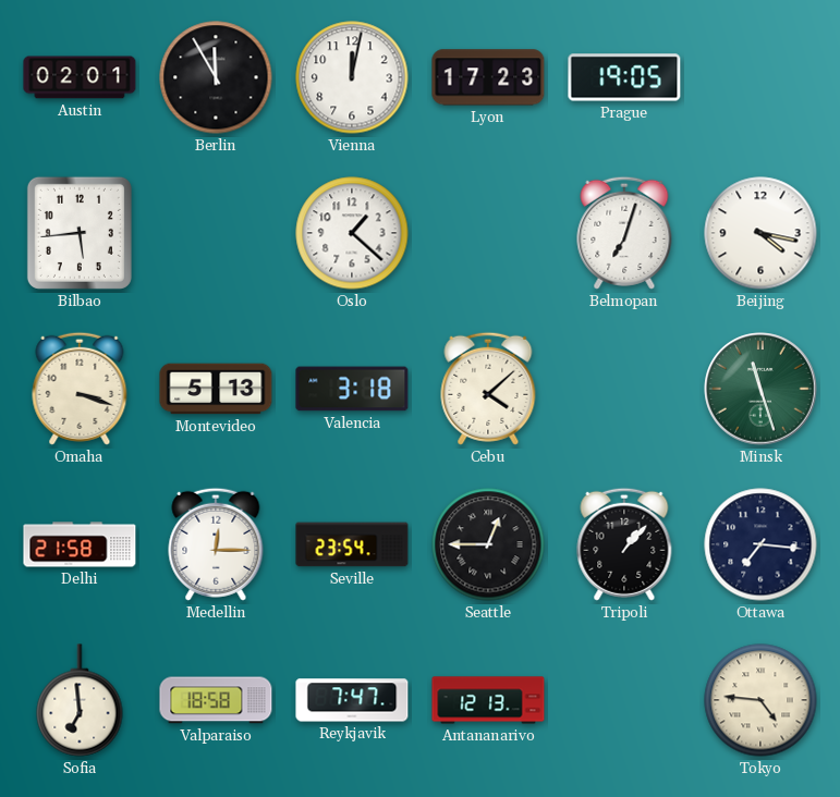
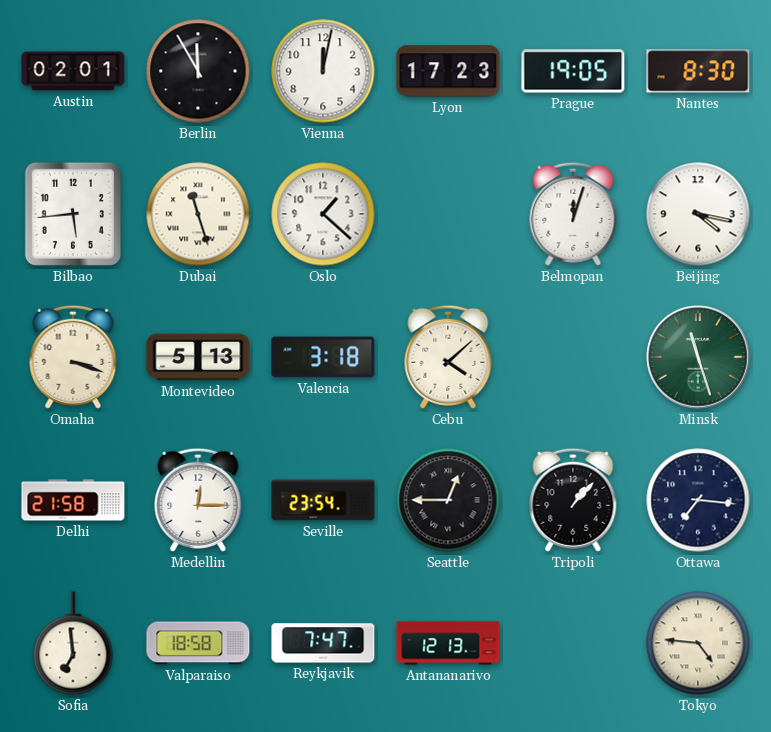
Nantes: none -> 8:30 (698, 71)
Dubai: none -> 11:27 (198, 214)
Belmopan: 7:03 -> 12:03 (573, 214)
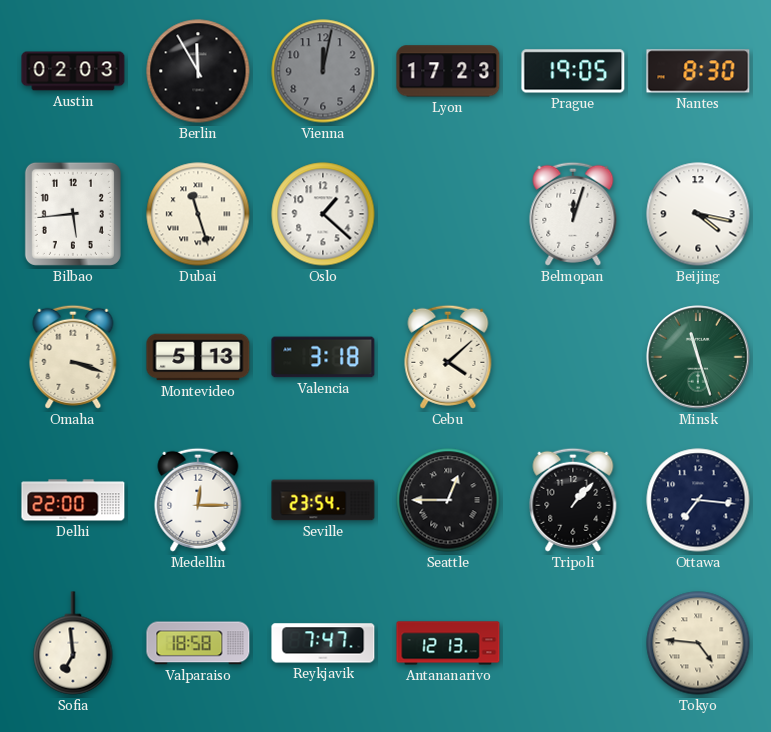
Austin: 02:01 -> 02:03 (73, 71)
Vienna dial: white -> grey (323, 71)
Delhi: 21:58 -> 22:00 (73, 500)
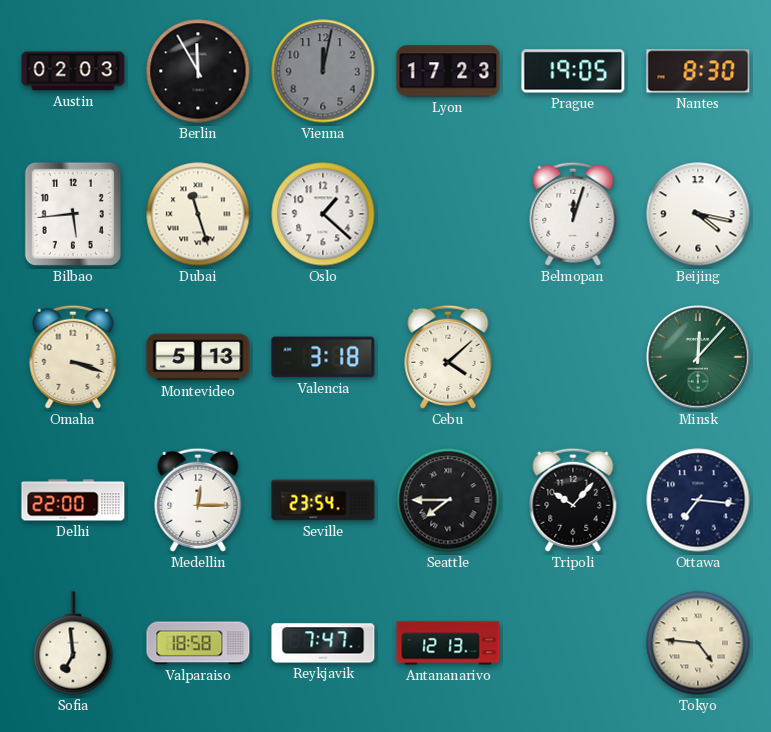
Minsk: 11:27 -> 12:07 (698, 357)
Seattle: 12:45 -> 7:45 (448, 500)
Tripoli: 1:07 -> 10:07 (573, 500)
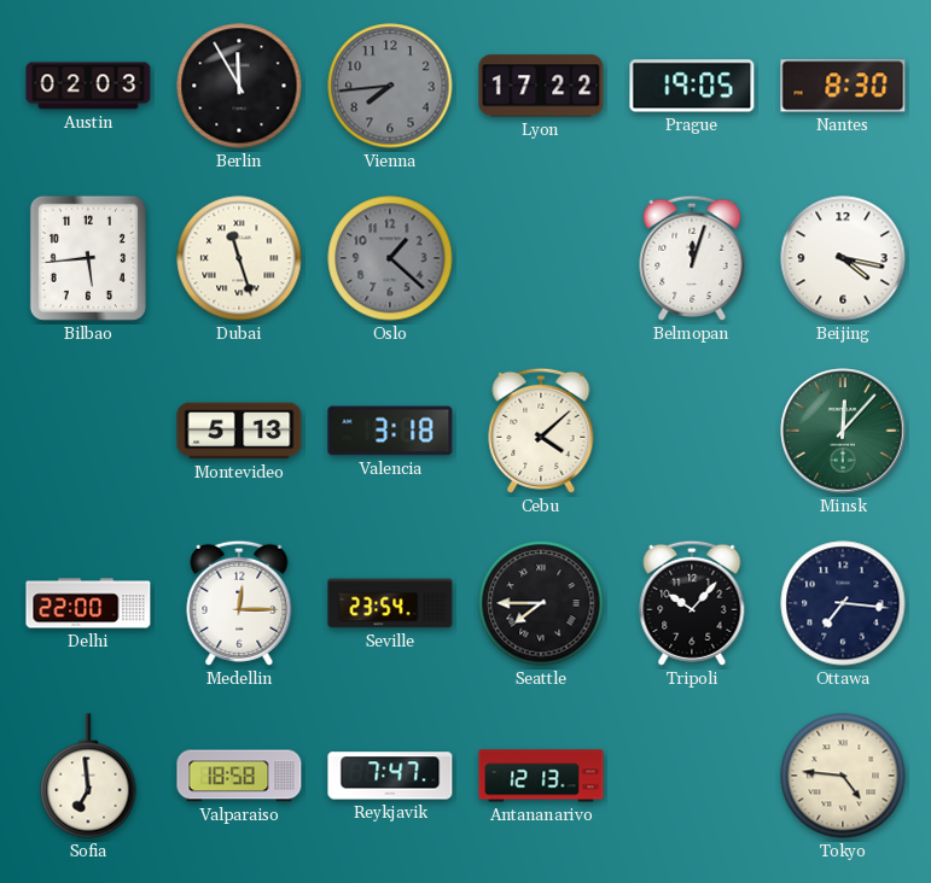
Vienna: 12:02 -> 7:44 (390, 86)
Lyon: 17:23 -> 17:22 (541, 86)
Oslo dial: white -> grey (390, 258)
Omaha: 3:18 -> none (73, 357)
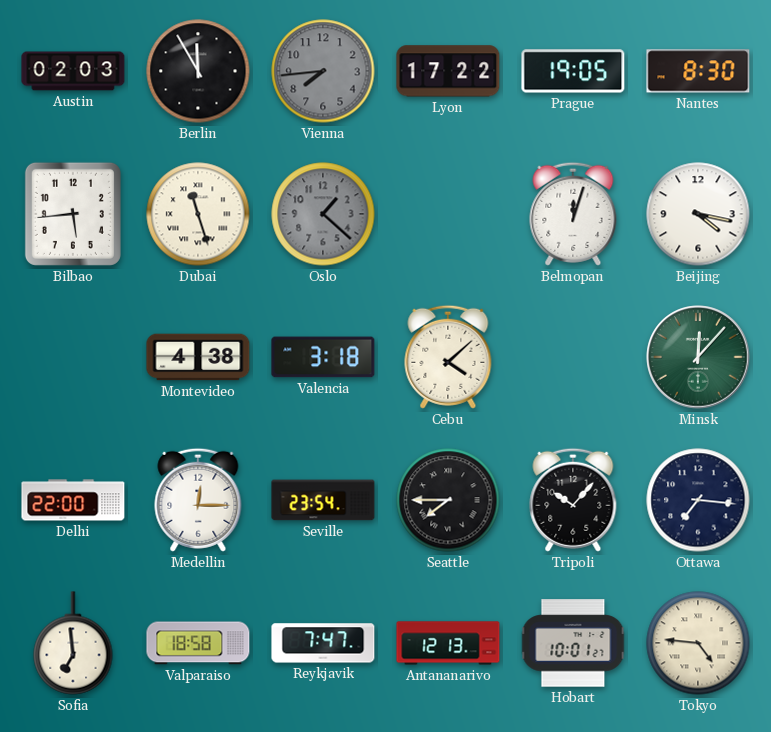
Montevideo: 5:13 -> 4:38 (198, 357)
Hobart: none -> 10:01 (573, 643)
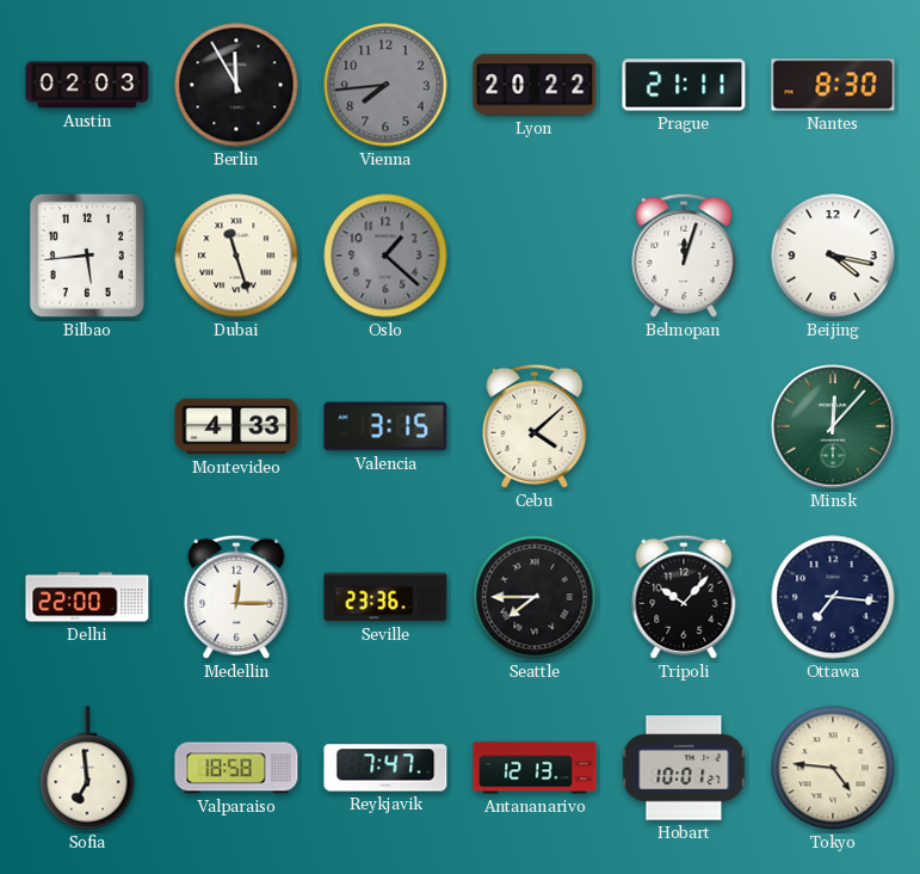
Lyon: 17:22 -> 20:22 (535, 85)
Prague: 19:05 -> 21:11 (684, 85)
Montevideo: 4:38 -> 4:33 (236, 426)
Valencia: 3:18 -> 3:15 (385, 426)
Seville: 23:54 -> 23:36 (385, 597)
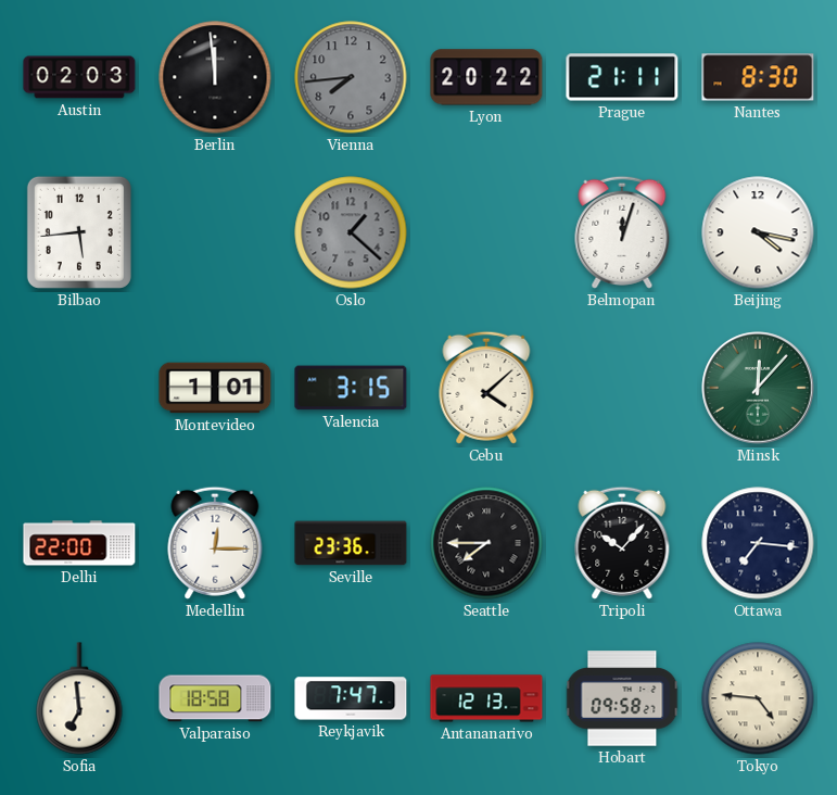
Berlin: 11:55 -> 11:59 (215, 77)
Dubai: 11:27 -> none (236, 256)
Montevideo: 4:33 -> 1:01 (215, 388)
Hobart: 10:01 -> 09:58 (622, 698)
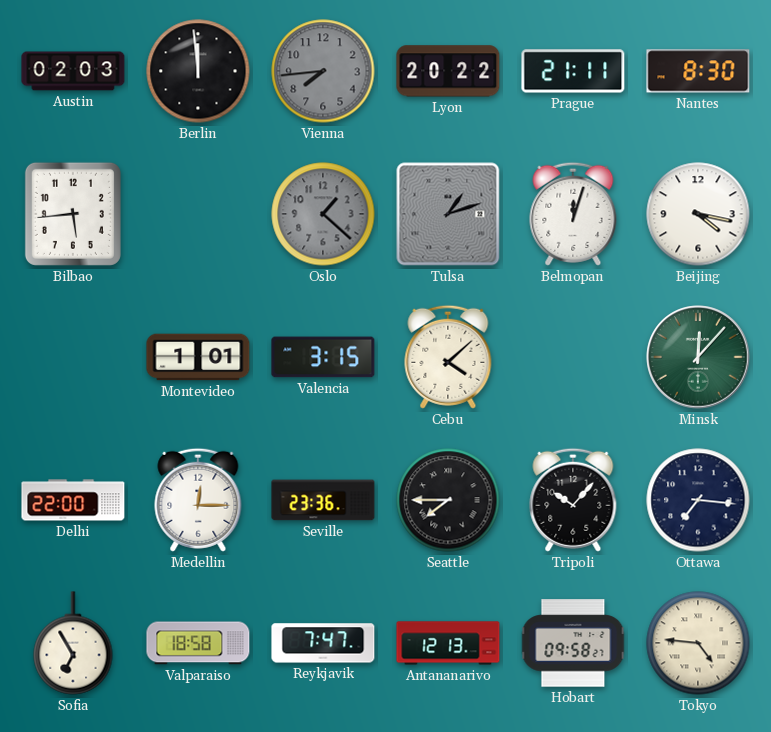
Tulsa: none -> 1:12 (448, 214)
Sofia: 6:59 -> 6:55 (73, 643)
